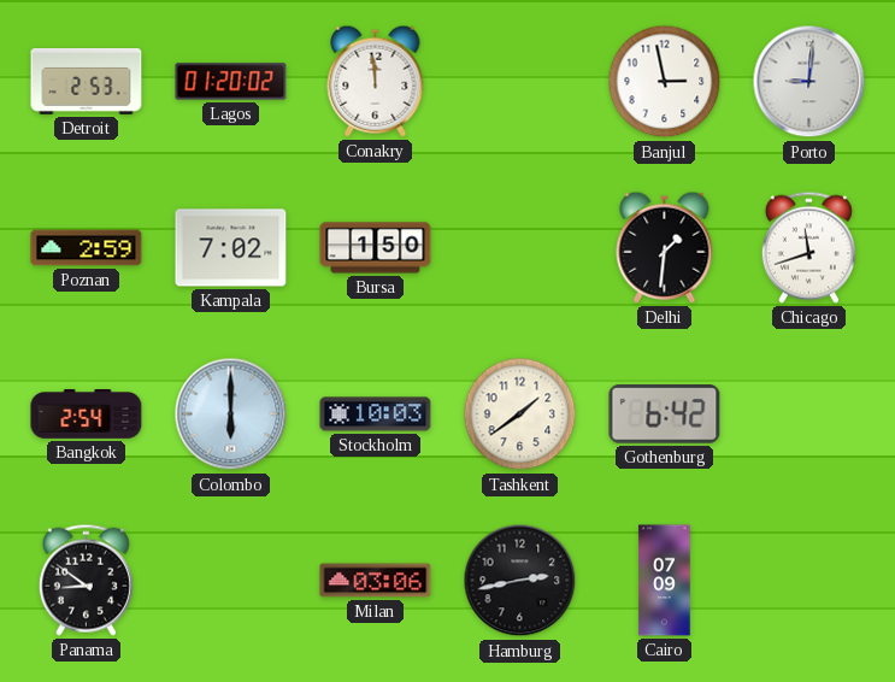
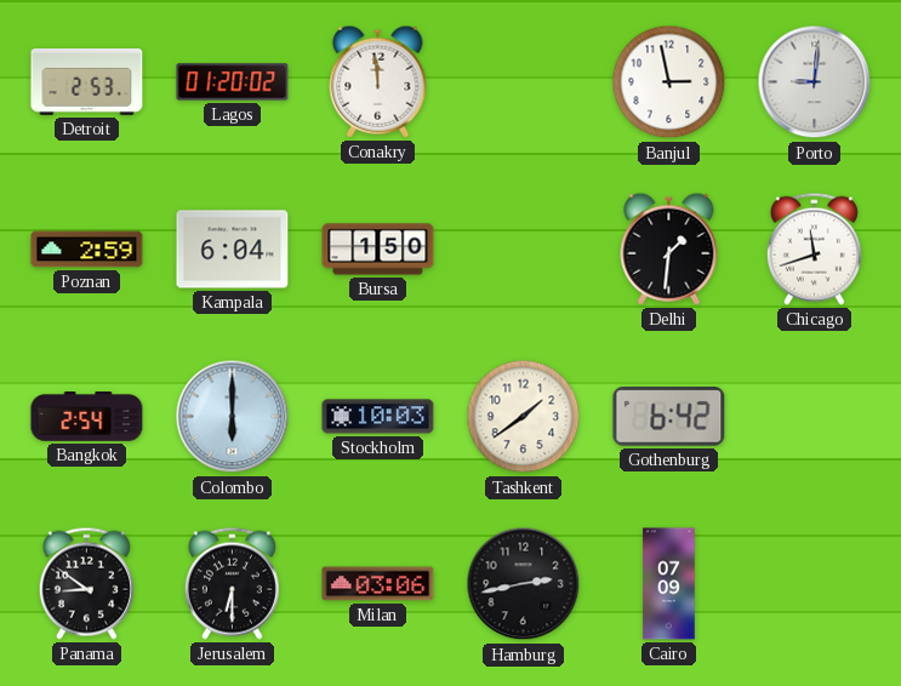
Kampala: 7:02 -> 6:04 (233, 250)
Jerusalem: none -> 6:30 (232, 583)
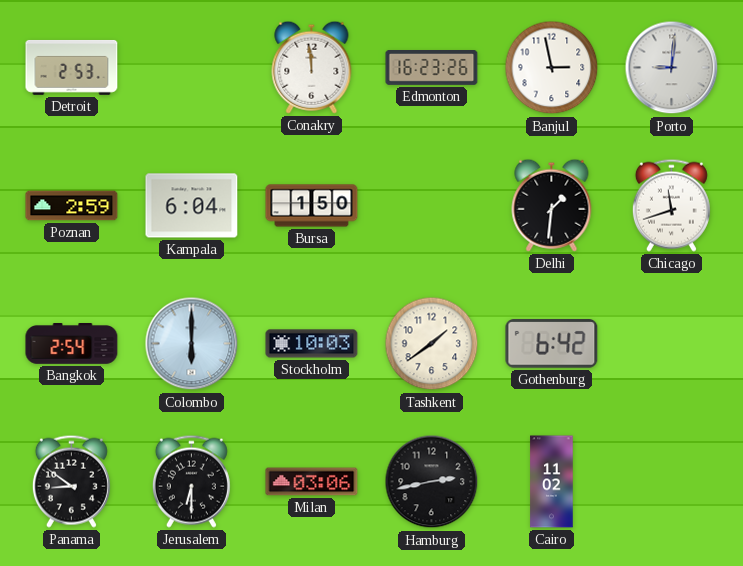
Lagos: 01:20 -> none (233, 82)
Edmonton: none -> 16:23 (432, 68)
Cairo: 07:09 -> 11:02 (552, 482)
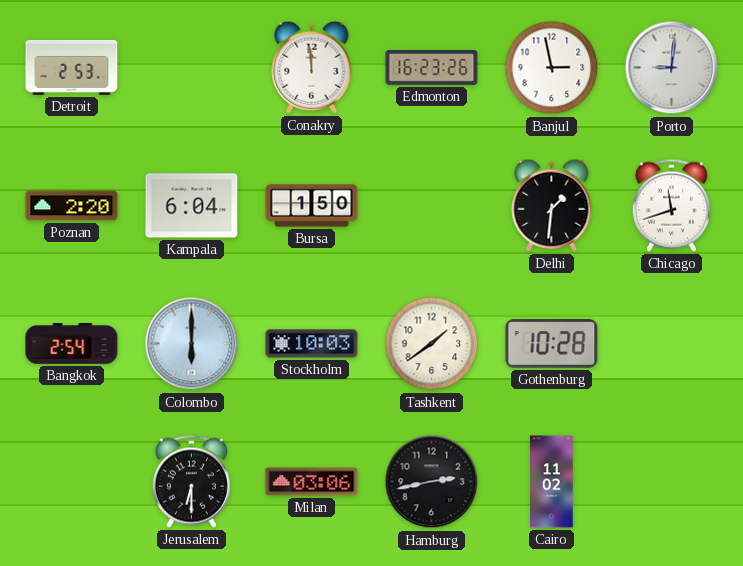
Poznan: 2:59 -> 2:20 (72, 206)
Gothenburg: 6:42 -> 10:28 (552, 344)
Panama: 8:51 -> none (71, 481)
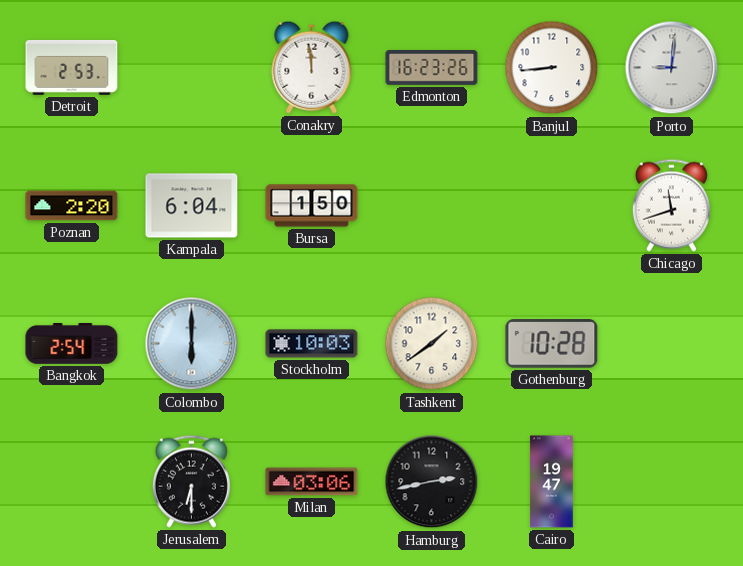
Banjul: 2:58 -> 8:44 (552, 68)
Delhi: 1:31 -> none (552, 205)
Cairo: 11:02 -> 19:47 (552, 482)
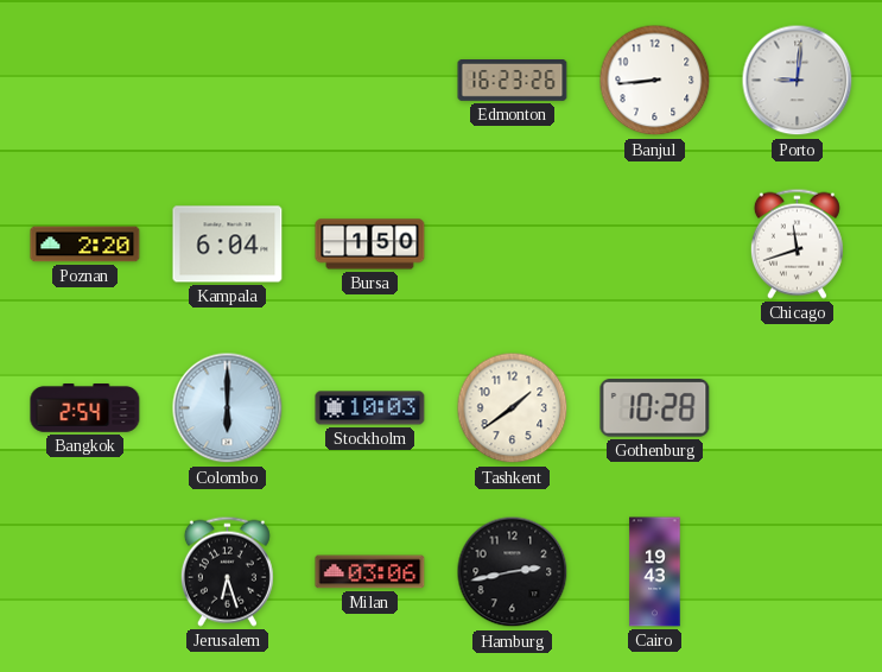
Detroit: 2:53 -> none (72, 67)
Conakry: 11:59 -> none (312, 67)
Jerusalem: 6:30 -> 6:27 (227, 571)
Cairo: 19:47 -> 19:43 (655, 572)
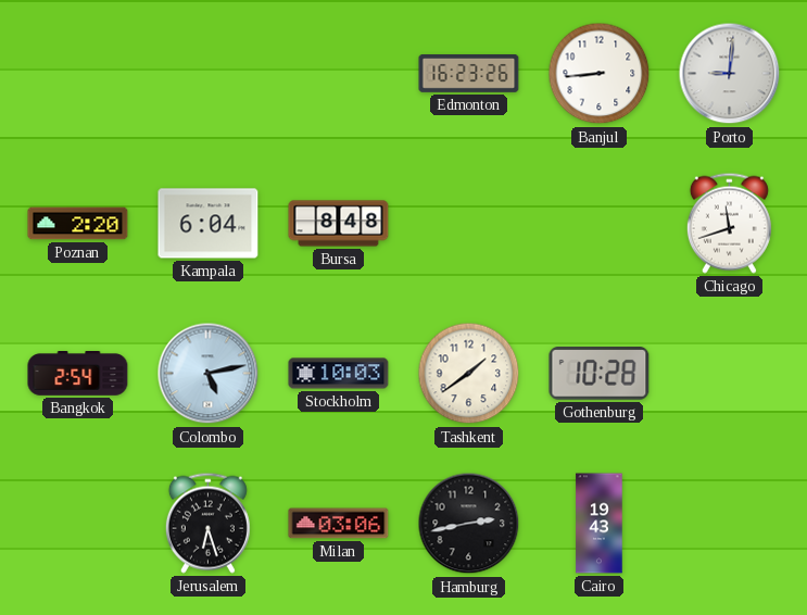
Bursa: 1:50 -> 8:48 (339, 224)
Colombo: 6:00 -> 5:13 (209, 374)
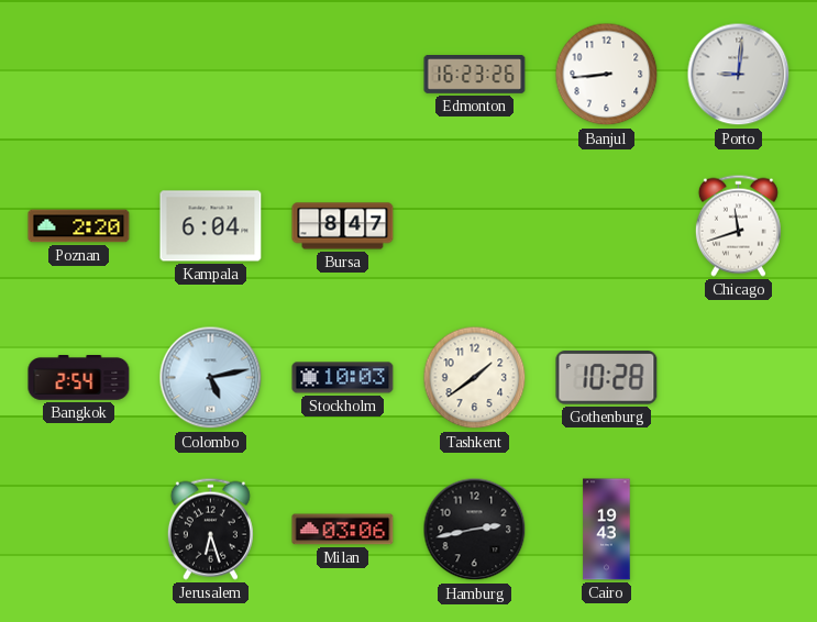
Bursa: 8:48 -> 8:47 (343, 226)
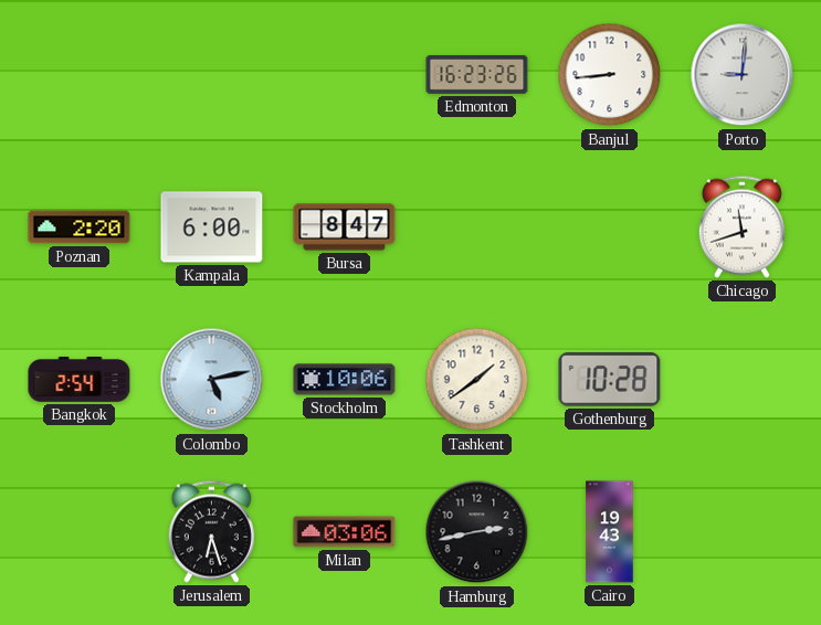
Kampala: 6:04 -> 6:00 (212, 227)
Stockholm: 10:03 -> 10:06 (345, 380)
